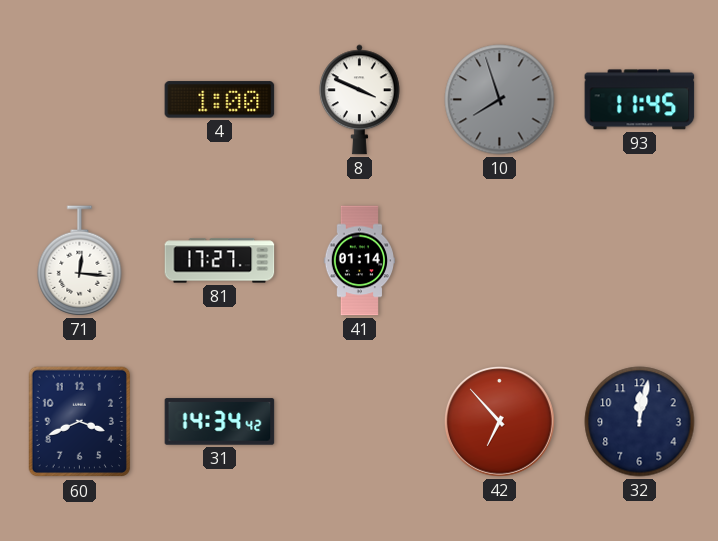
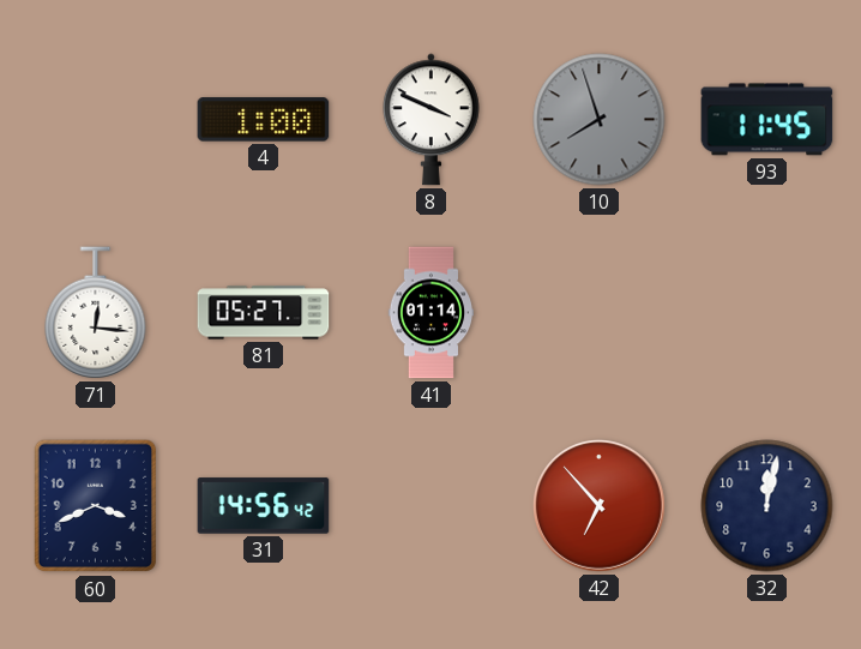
81: 17:27 -> 05:27 (264, 313)
31: 14:34 -> 14:56 (264, 506)
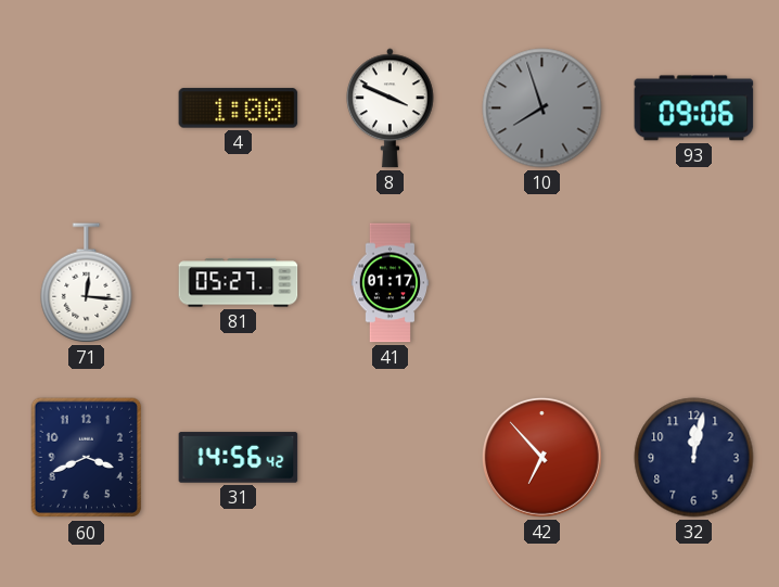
93: 11:45 -> 09:06 (694, 109)
41: 01:14 -> 01:17 (389, 283)
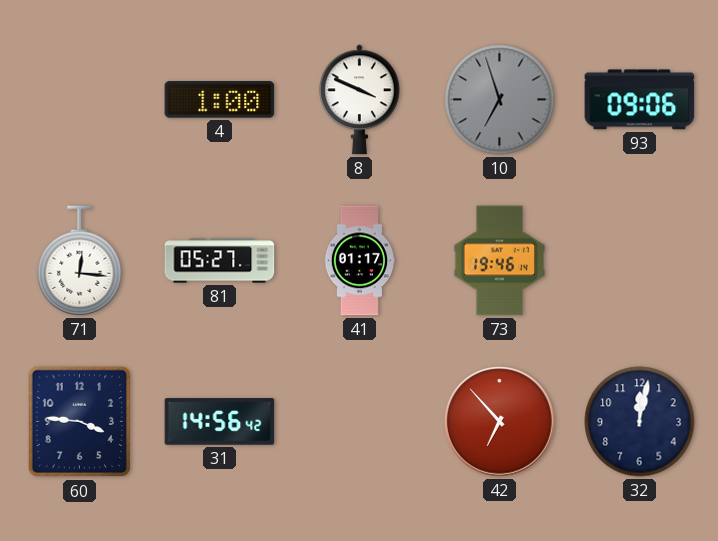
10: 7:57 -> 6:57 (500, 100)
73: none -> 19:46 (500, 261)
60: 3:41 -> 3:46 (80, 422)
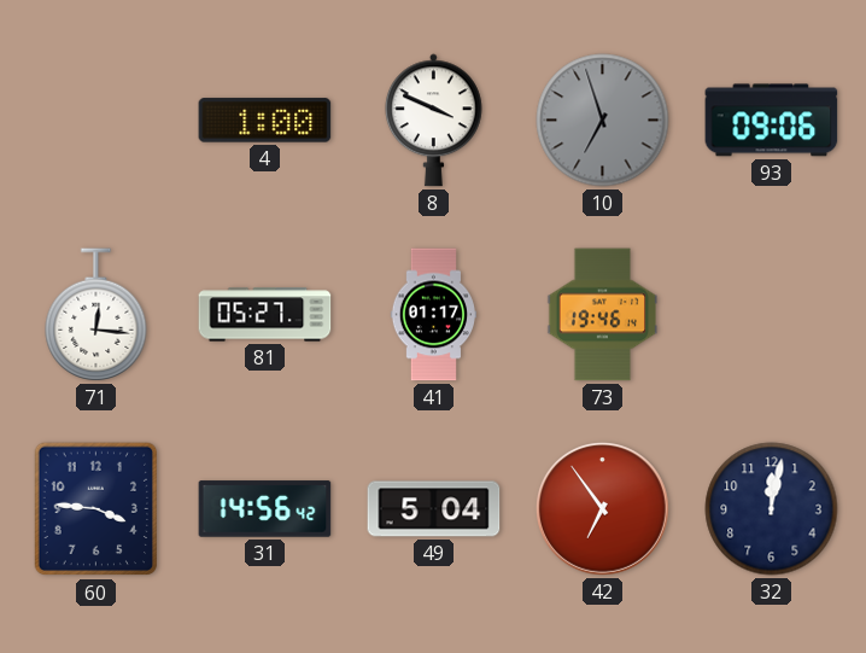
49: none -> 5:04 (434, 509)
42: 6:53 -> 6:54 (603, 509)
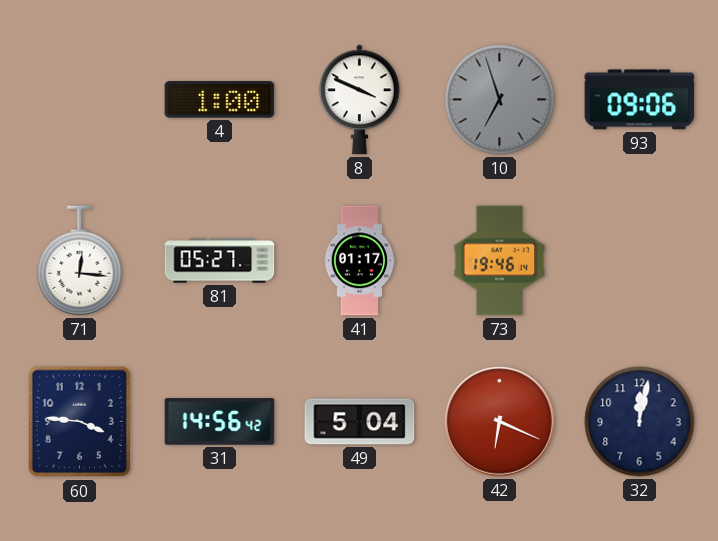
42: 6:54 -> 6:19 (500, 422)
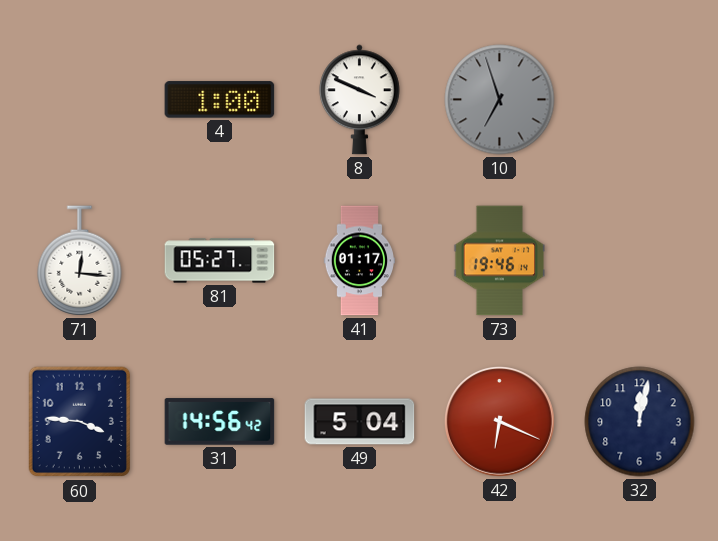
93: 09:06 -> none (640, 100)
